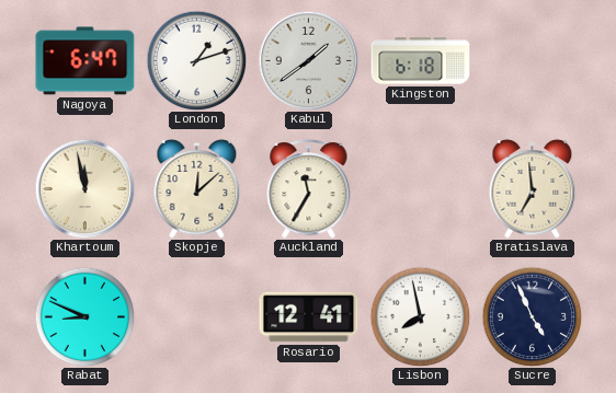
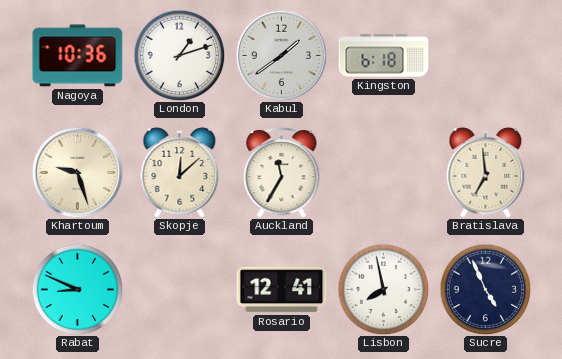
Nagoya: 6:47 -> 10:36 (78, 56)
Khartoum: 11:58 -> 9:27 (77, 172)
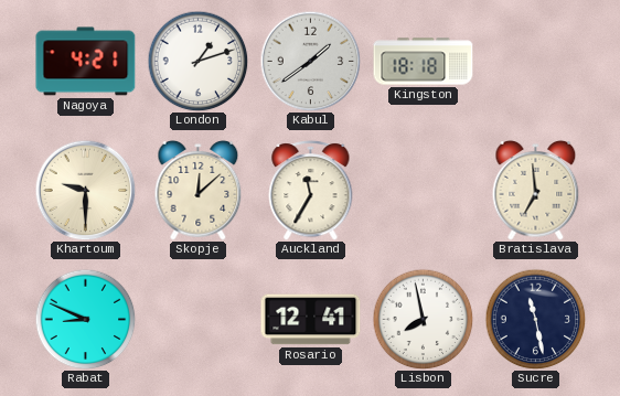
Nagoya: 10:36 -> 4:21 (86, 62)
Kingston: 6:18 -> 18:18 (424, 62)
Khartoum: 9:27 -> 9:30 (85, 190)
Sucre: 4:56 -> 11:28 (535, 319)
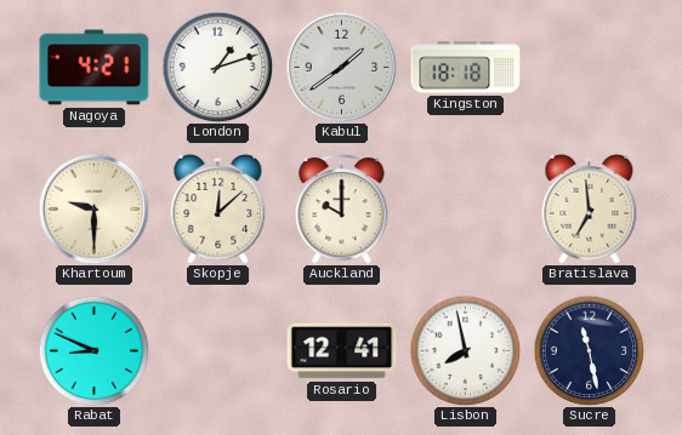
Auckland: 11:35 -> 10:00 (342, 210)
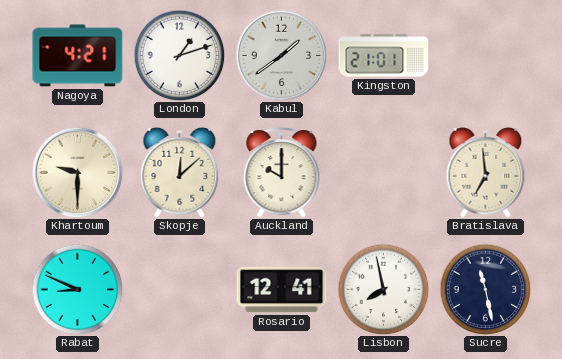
Kingston: 18:18 -> 21:01 (384, 56)
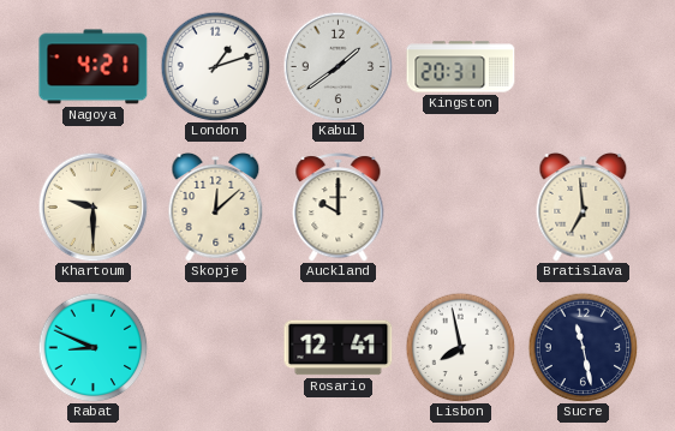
Kingston: 21:01 -> 20:31 (461, 67)
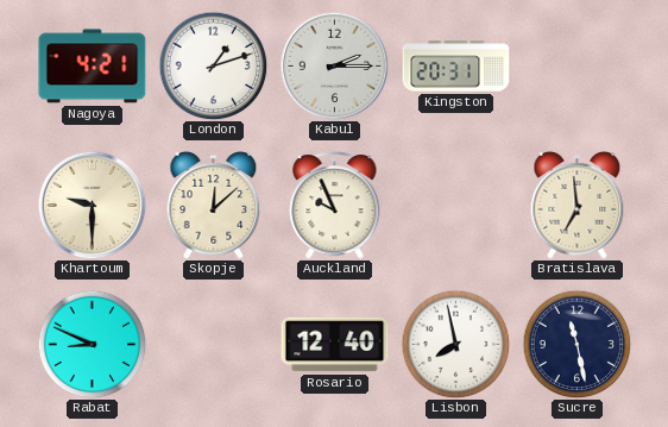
Kabul: 1:39 -> 2:15 (334, 65)
Auckland: 10:00 -> 9:56 (335, 206)
Rosario: 12:41 -> 12:40 (335, 345)
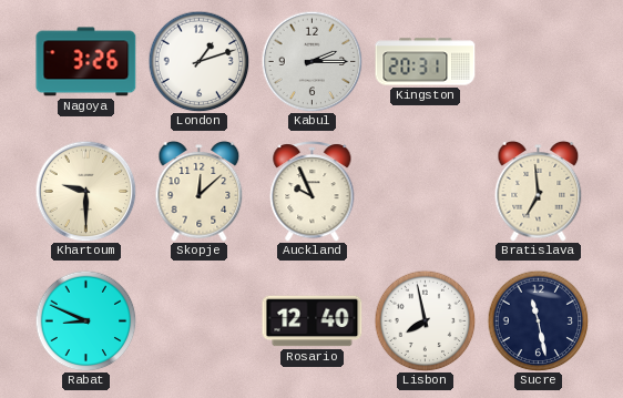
Nagoya: 4:21 -> 3:26 (86, 62)
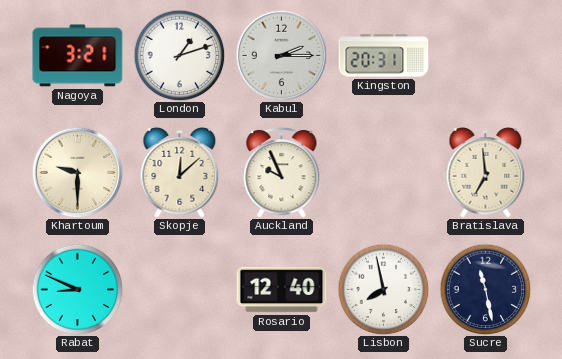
Nagoya: 3:26 -> 3:21 (78, 56)
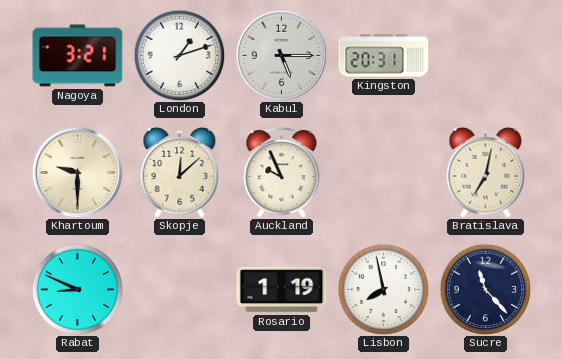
Kabul: 2:15 -> 5:15 (281, 55)
Bratislava: 6:59 -> 7:02 (486, 173)
Rosario: 12:40 -> 1:19 (282, 290)
Sucre: 11:28 -> 11:23 (485, 289)
